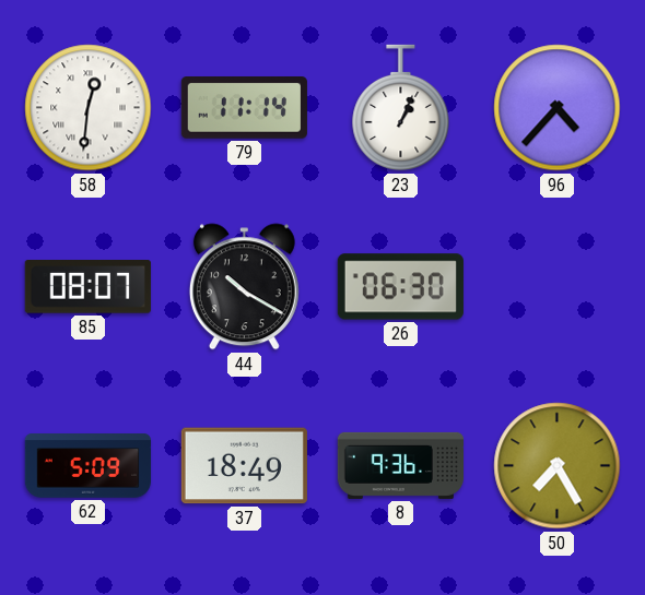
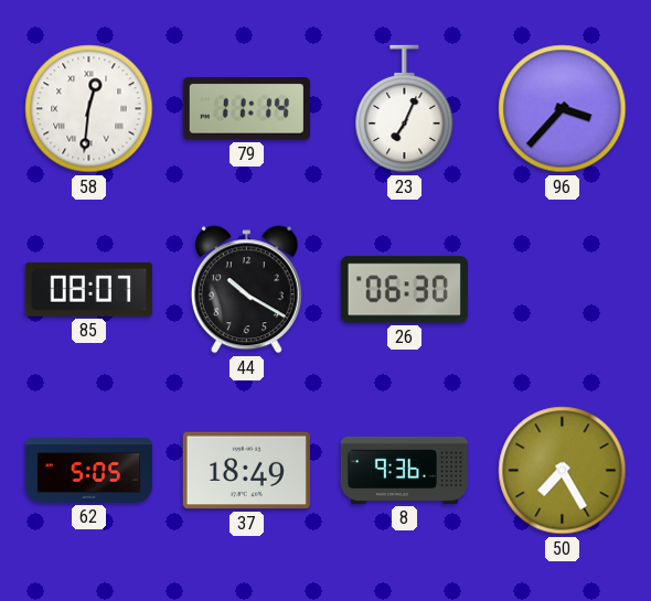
23: 1:04 -> 7:04 (405, 109)
96: 4:37 -> 3:37 (563, 109)
62: 5:09 -> 5:05 (88, 471)
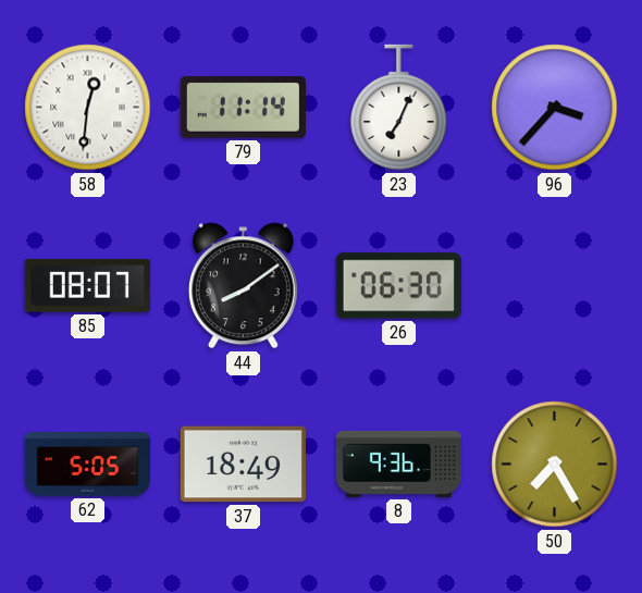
44: 10:20 -> 8:09 (243, 286)
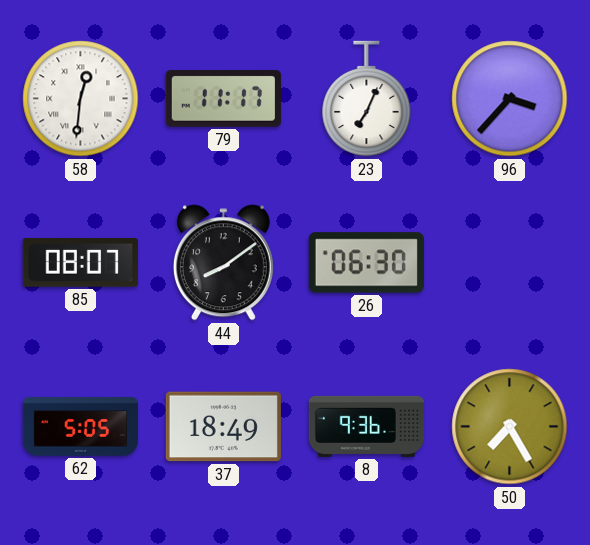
79: 11:14 -> 11:17 (223, 99)
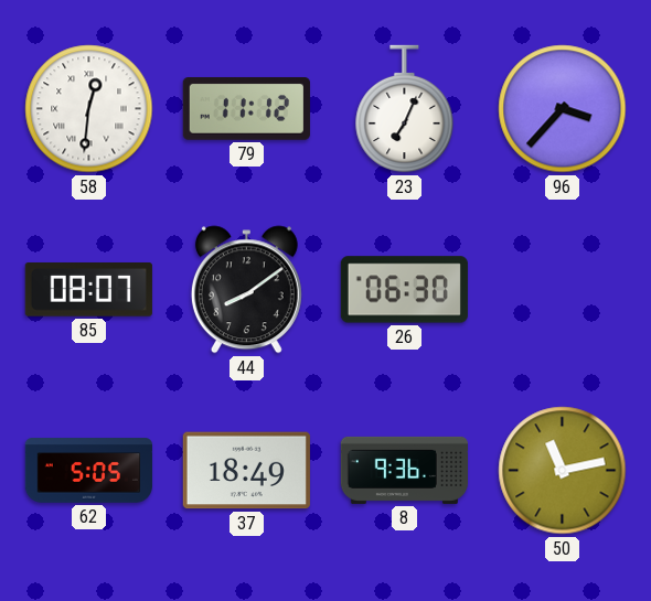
79: 11:17 -> 11:12 (246, 109)
50: 7:25 -> 11:13 (563, 471)
